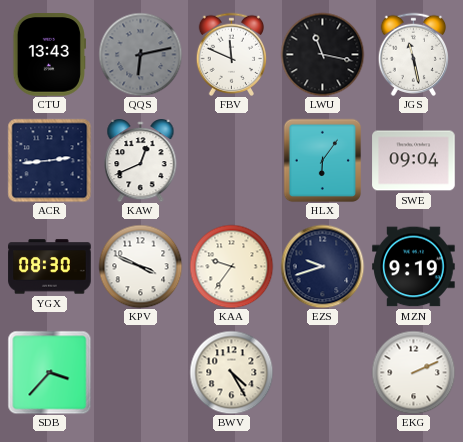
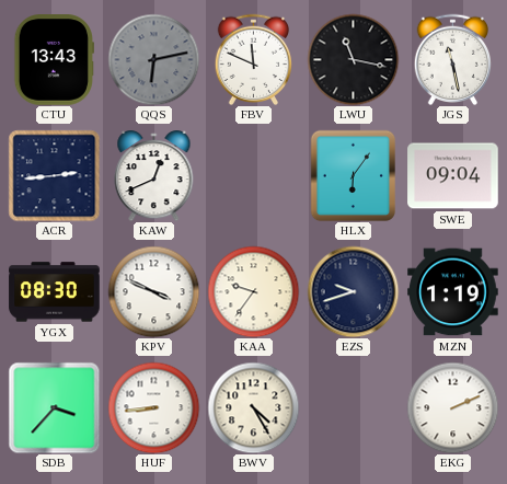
MZN: 9:19 -> 1:19 (453, 292)
HUF: none -> 8:44 (153, 407)
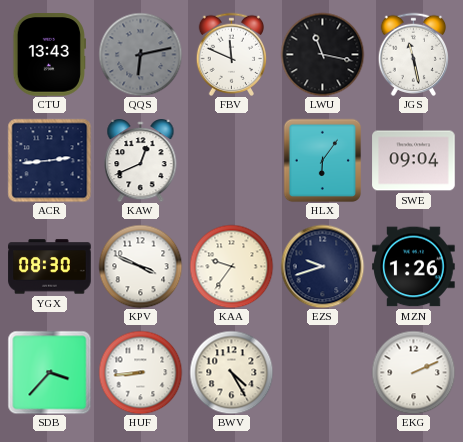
MZN: 1:19 -> 1:26 (414, 267)
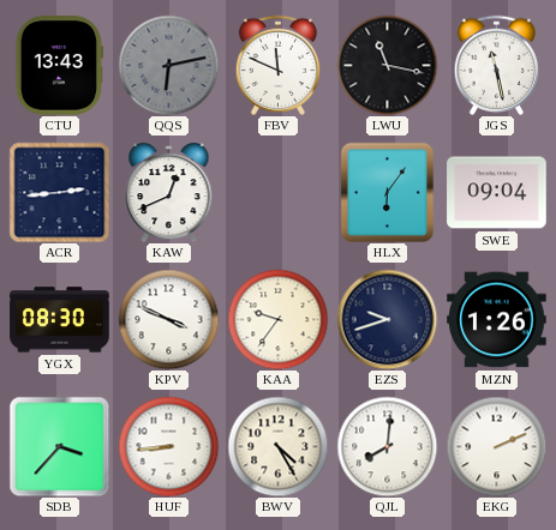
QJL: none -> 8:01 (387, 446)
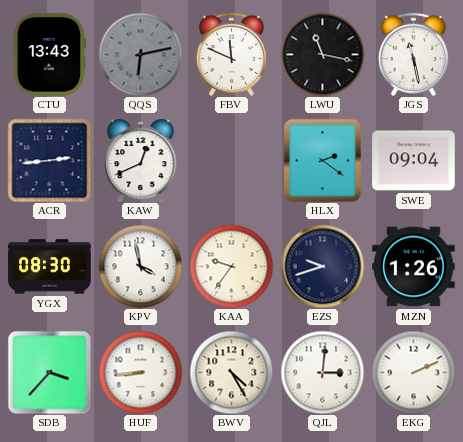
HLX: 6:06 -> 2:21 (323, 160)
KPV: 3:49 -> 3:58 (140, 266)
QJL: 8:01 -> 3:01 (322, 372)
